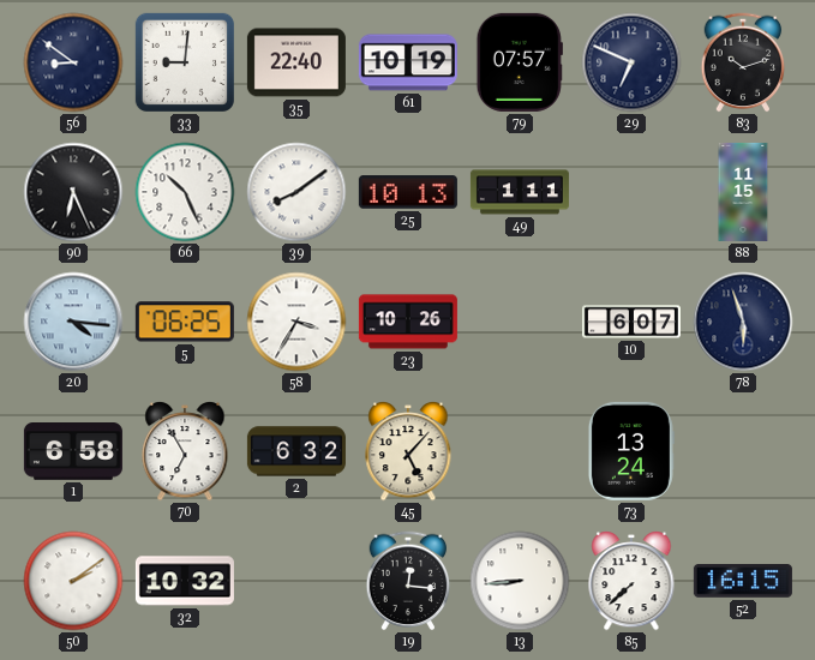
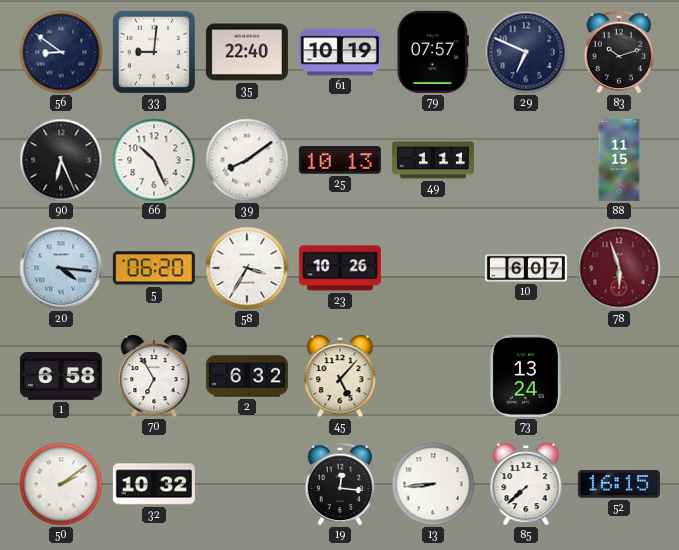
5: 06:25 -> 06:20 (154, 268)
78 dial: navy -> burgundy (619, 268)
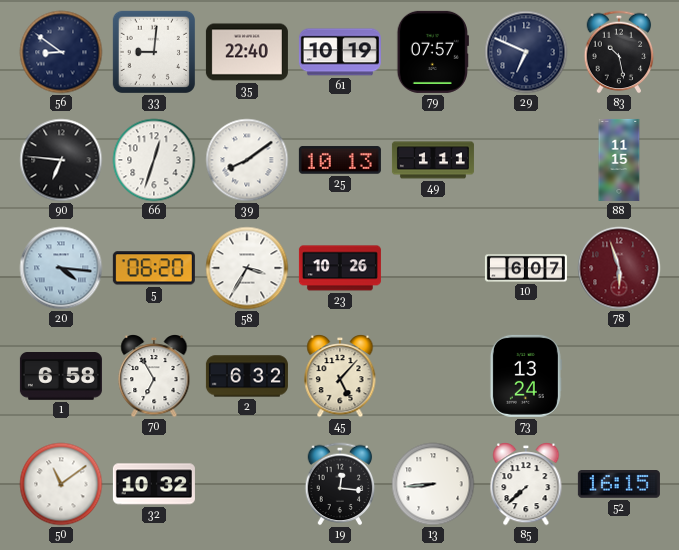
83: 10:12 -> 10:28 (619, 52)
90: 6:26 -> 6:46 (61, 160)
66: 10:26 -> 12:33 (154, 160)
50: 2:09 -> 11:09 (61, 484)
